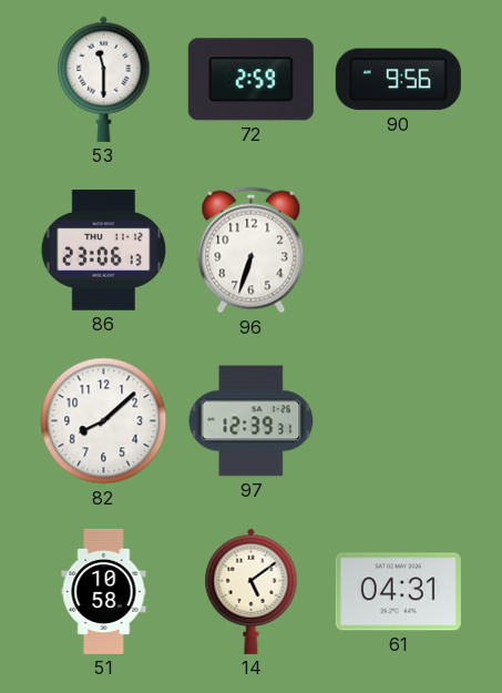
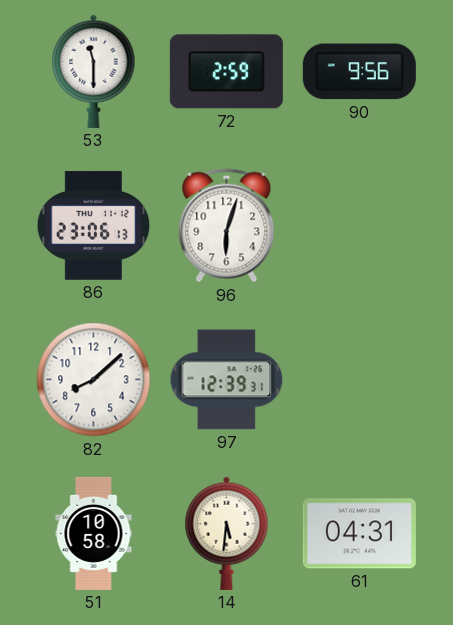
96: 6:33 -> 6:03 (227, 226)
14: 5:09 -> 5:31 (227, 533)
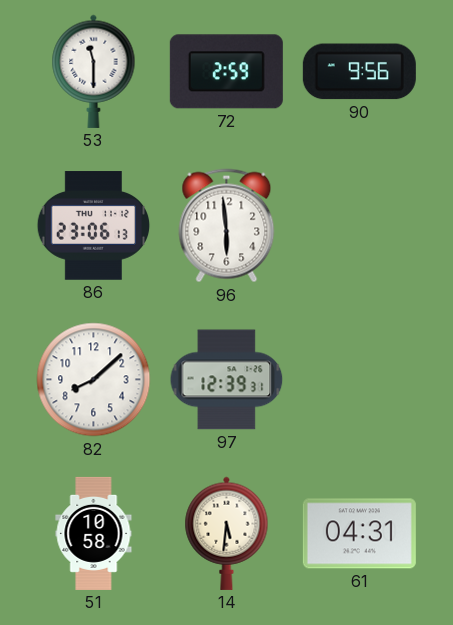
96: 6:03 -> 5:59 (227, 226)
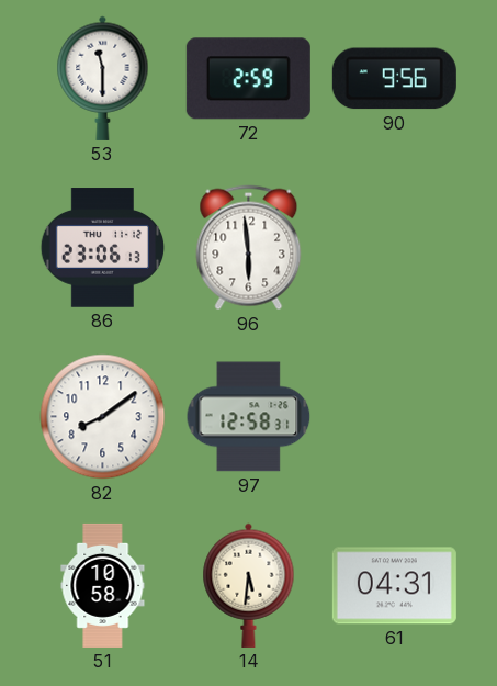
82: 8:08 -> 8:09 (103, 417)
97: 12:39 -> 12:58 (249, 417)
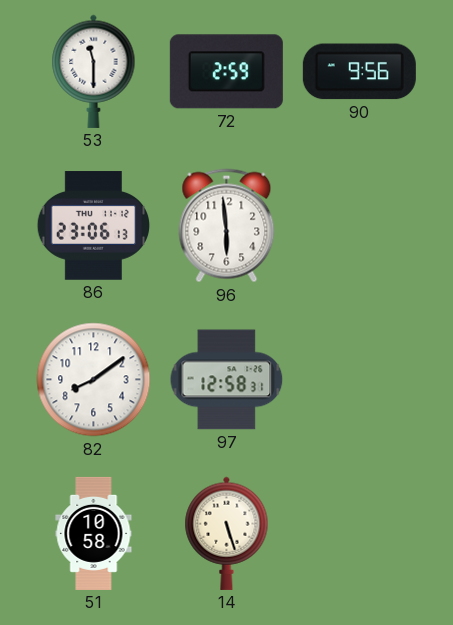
14: 5:31 -> 5:27 (227, 533)
61: 04:31 -> none (394, 586)
